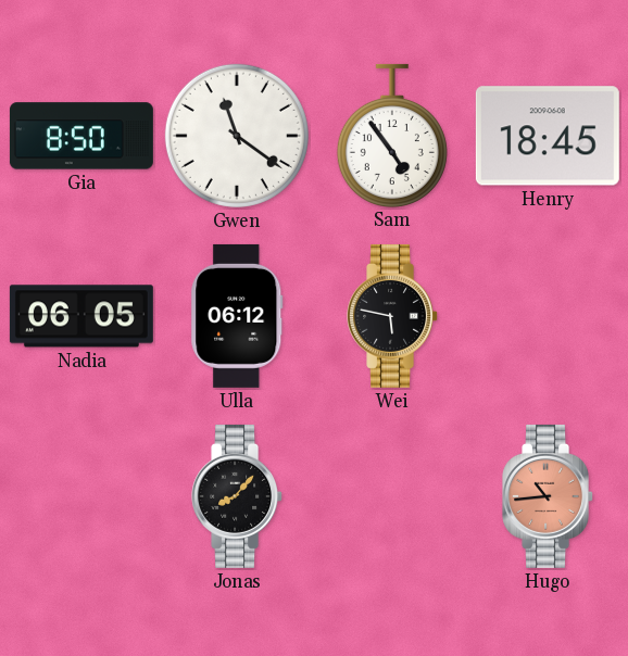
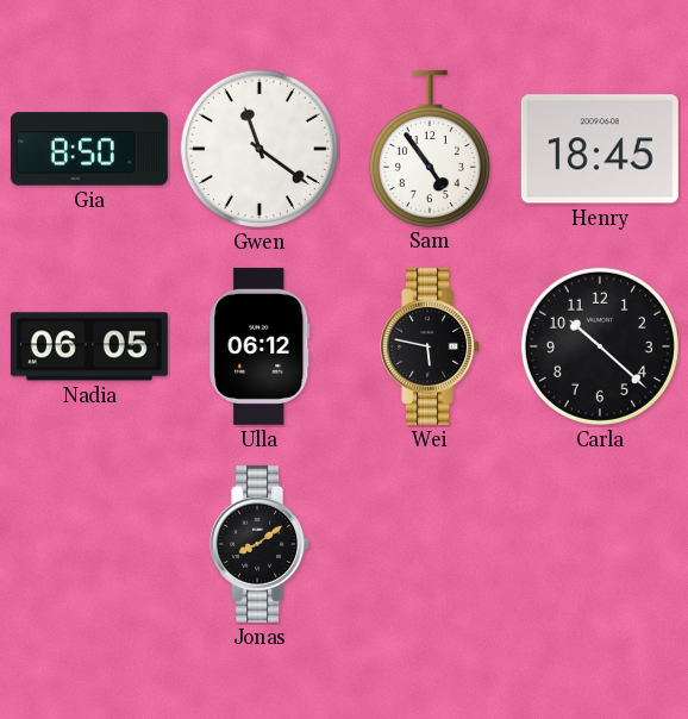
Carla: none -> 10:22 (600, 346)
Jonas: 8:07 -> 8:09 (261, 544)
Hugo: 10:44 -> none (549, 496)
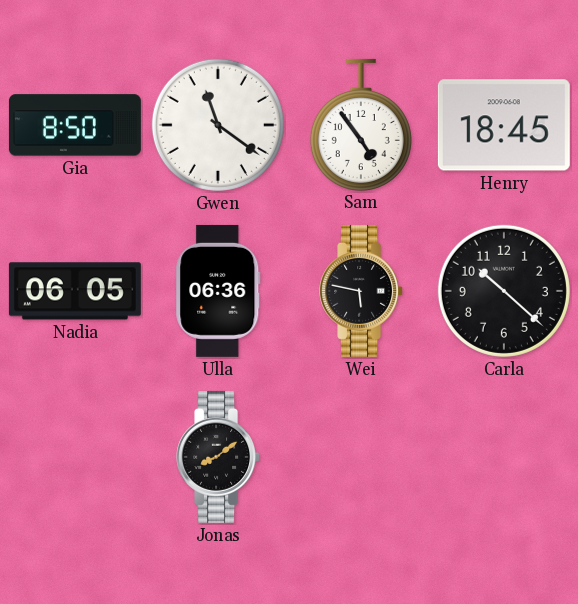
Ulla: 06:12 -> 06:36 (218, 291)
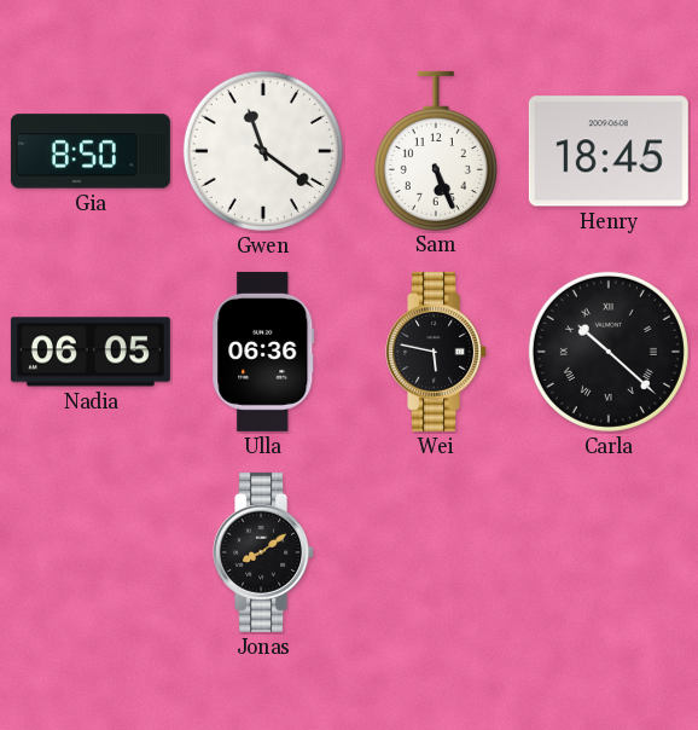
Sam: 4:54 -> 5:26 (436, 150)
Carla numerals: Arabic -> Roman (609, 352)
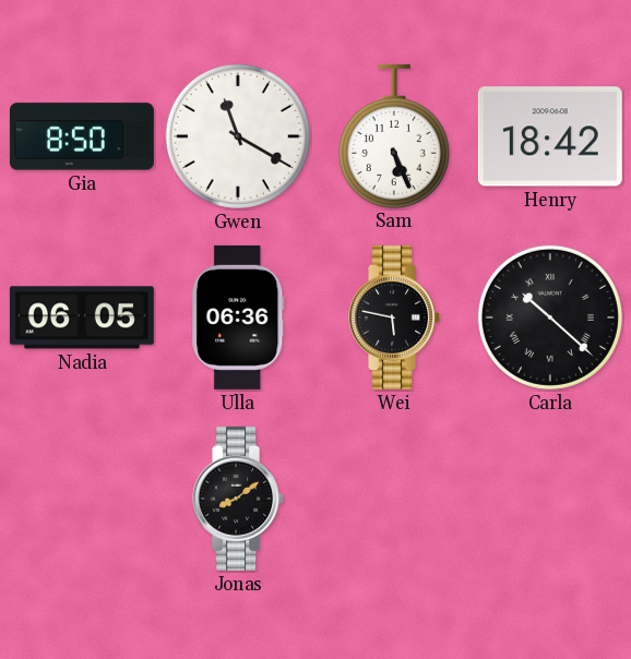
Gwen: 11:21 -> 11:20 (238, 136)
Henry: 18:45 -> 18:42 (550, 136)
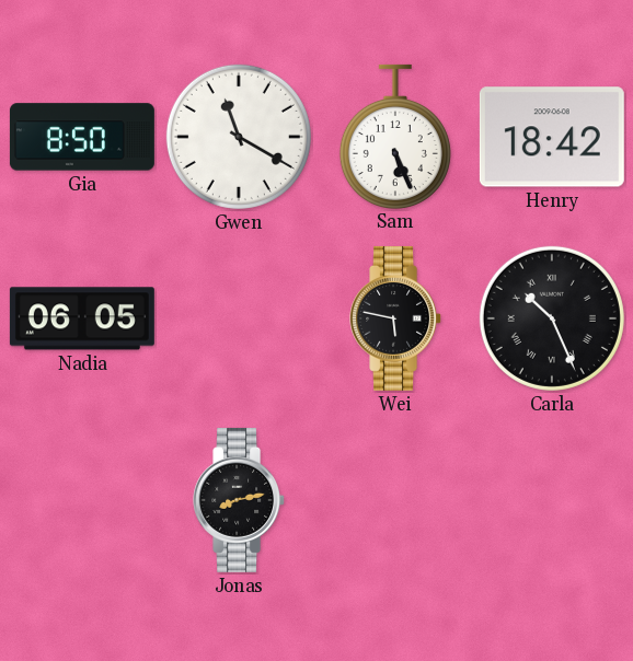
Ulla: 06:36 -> none (238, 317)
Carla: 10:22 -> 10:26 (552, 318)
Jonas: 8:09 -> 8:13 (240, 500)
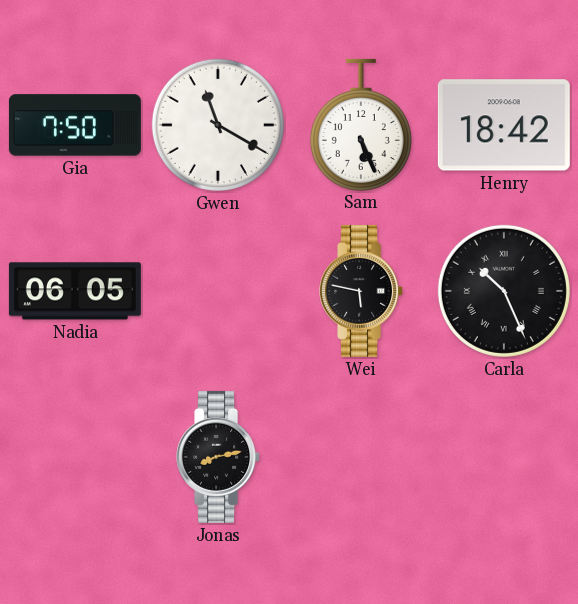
Gia: 8:50 -> 7:50 (75, 125)
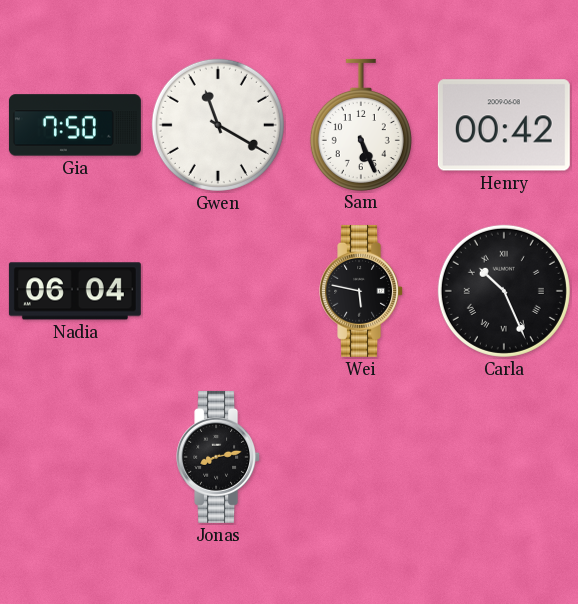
Henry: 18:42 -> 00:42 (504, 125)
Nadia: 06:05 -> 06:04 (75, 291)
